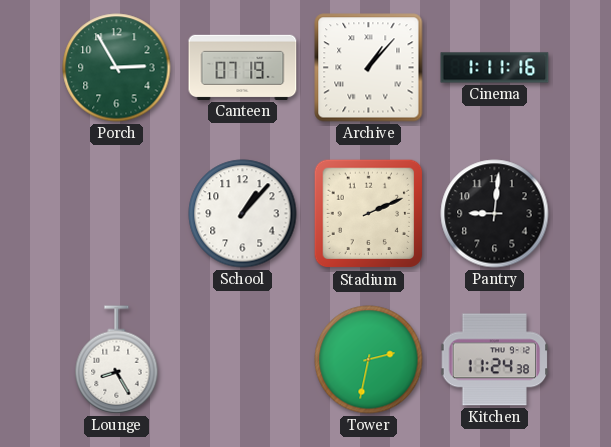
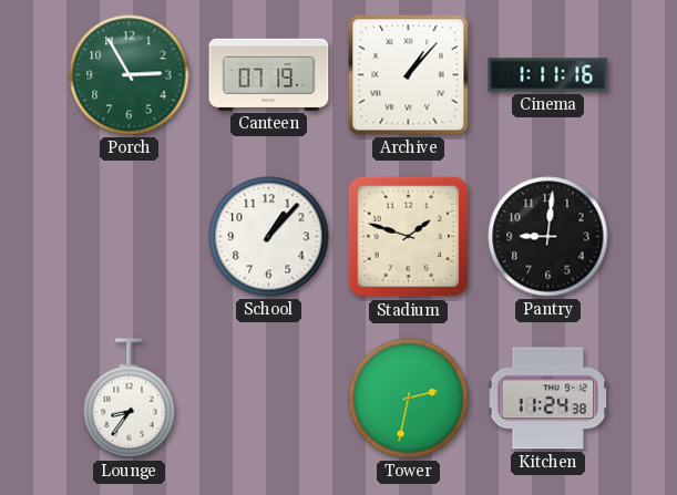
Stadium: 2:11 -> 1:48 (409, 237)
Lounge: 8:25 -> 8:36 (130, 399)
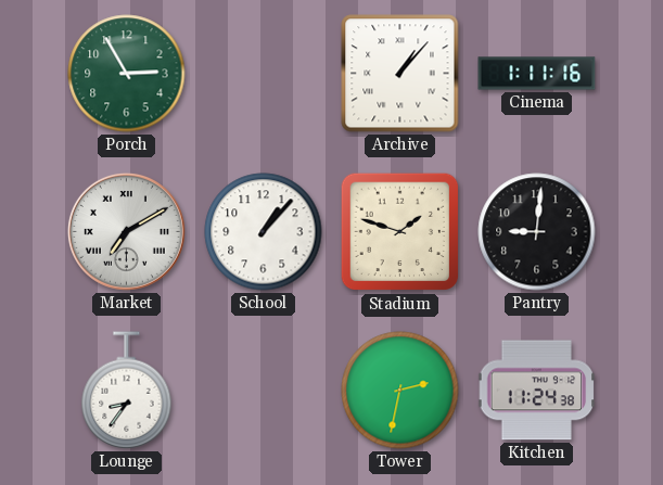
Canteen: 07:19 -> none (269, 74)
Market: none -> 7:10 (126, 231)
